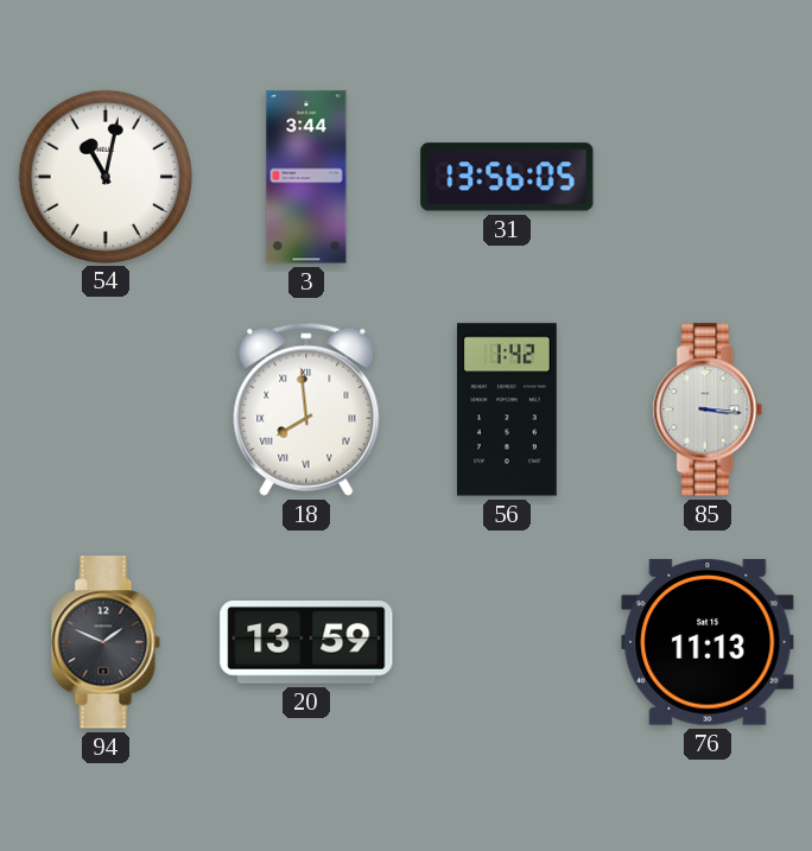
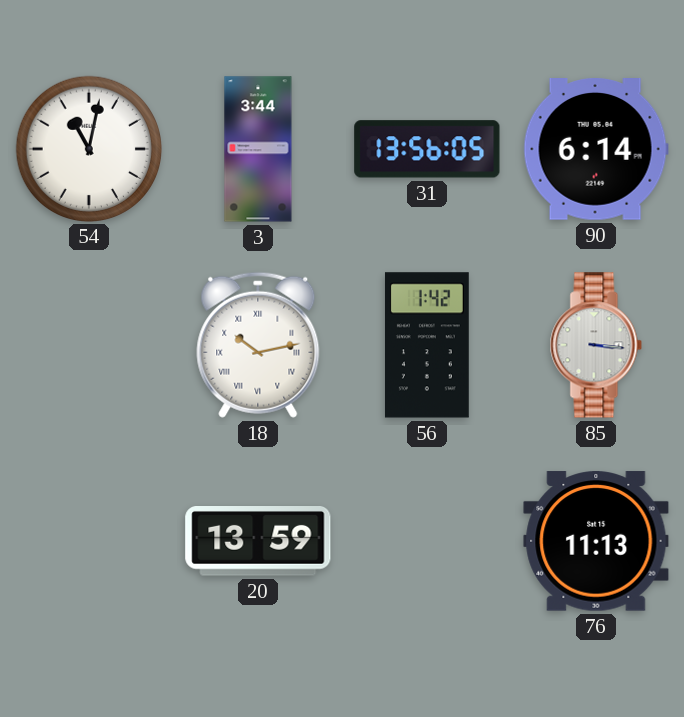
90: none -> 6:14 (596, 150)
18: 7:59 -> 10:13 (258, 345)
94: 1:49 -> none (106, 642)
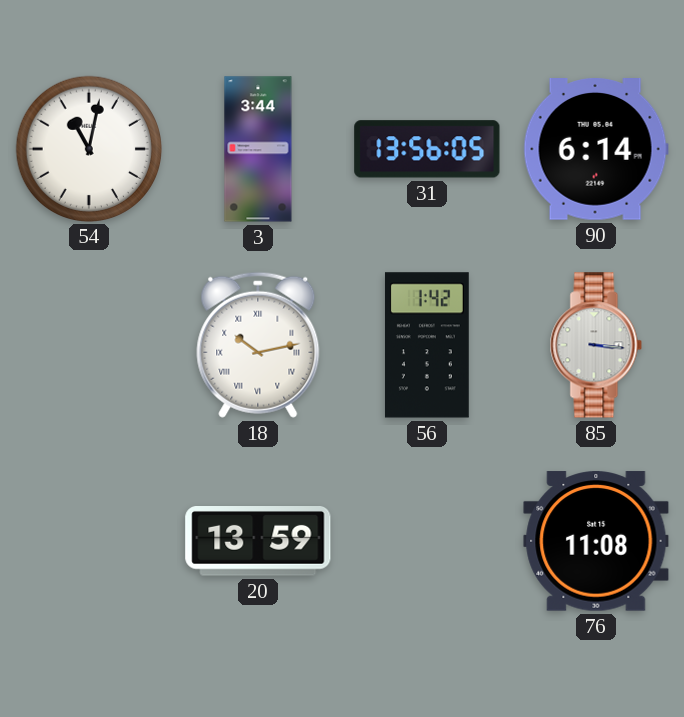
76: 11:13 -> 11:08 (596, 541)
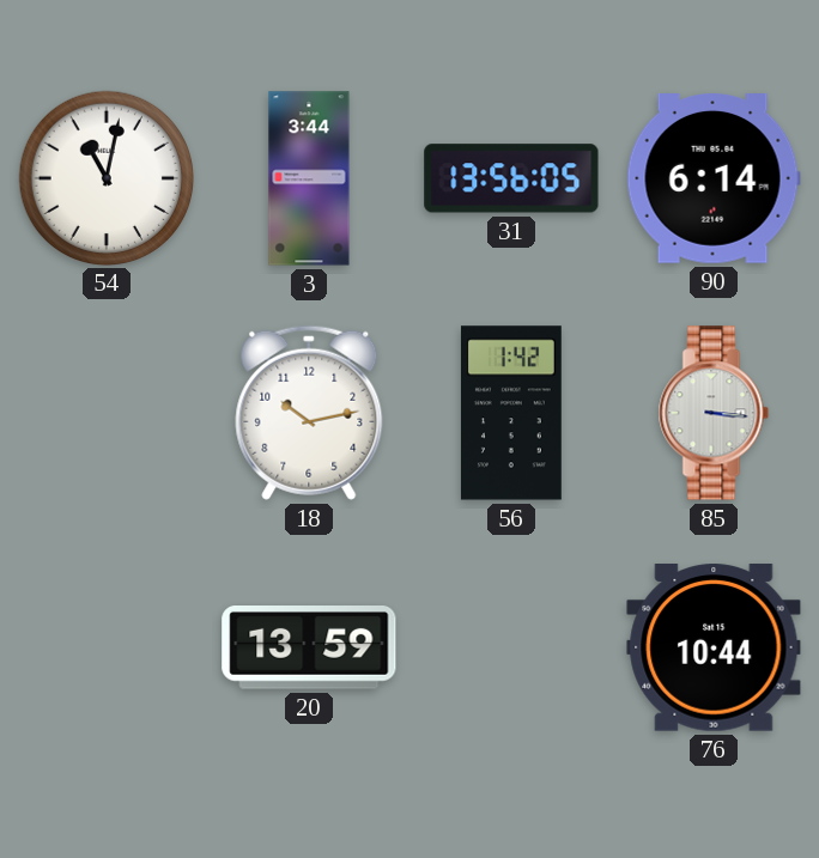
18 numerals: Roman -> Arabic (309, 413)
76: 11:08 -> 10:44 (714, 647)
